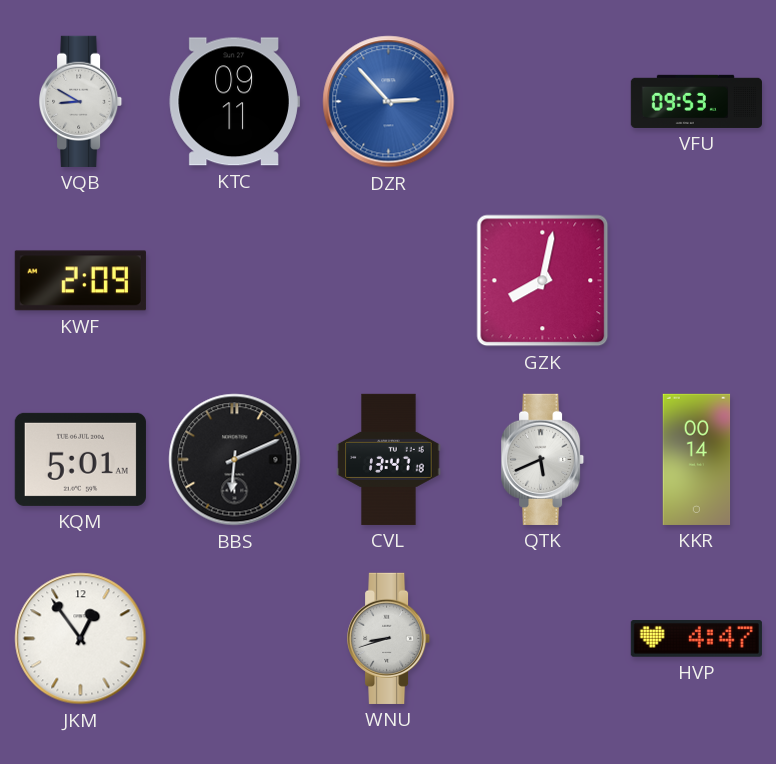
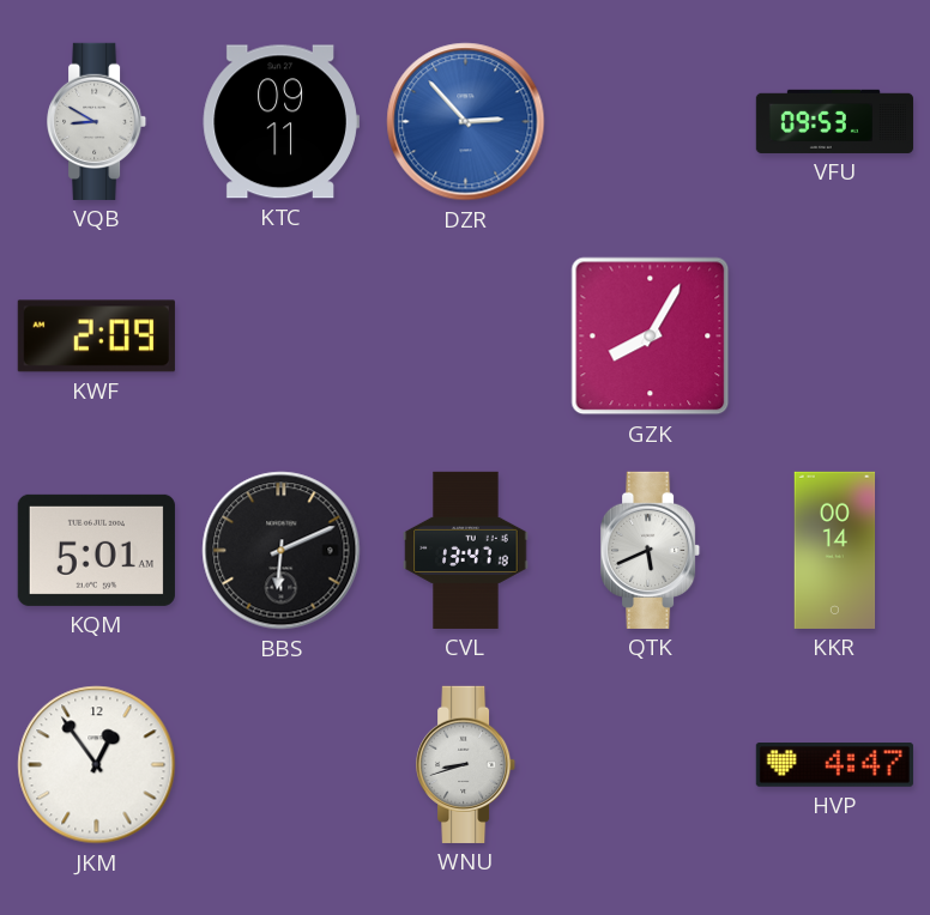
GZK: 8:02 -> 8:05 (651, 337)
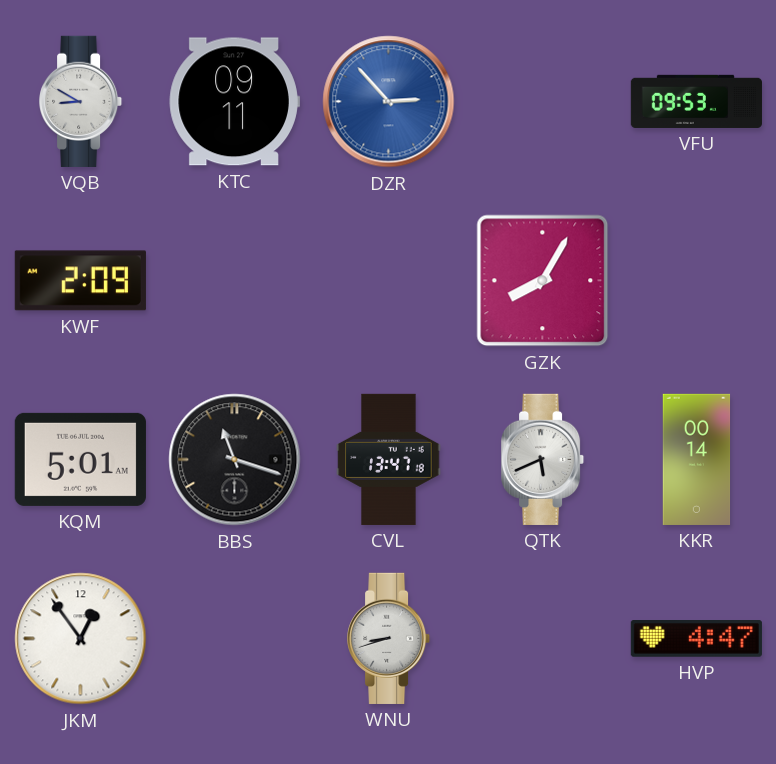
BBS: 6:11 -> 11:18 (235, 460)
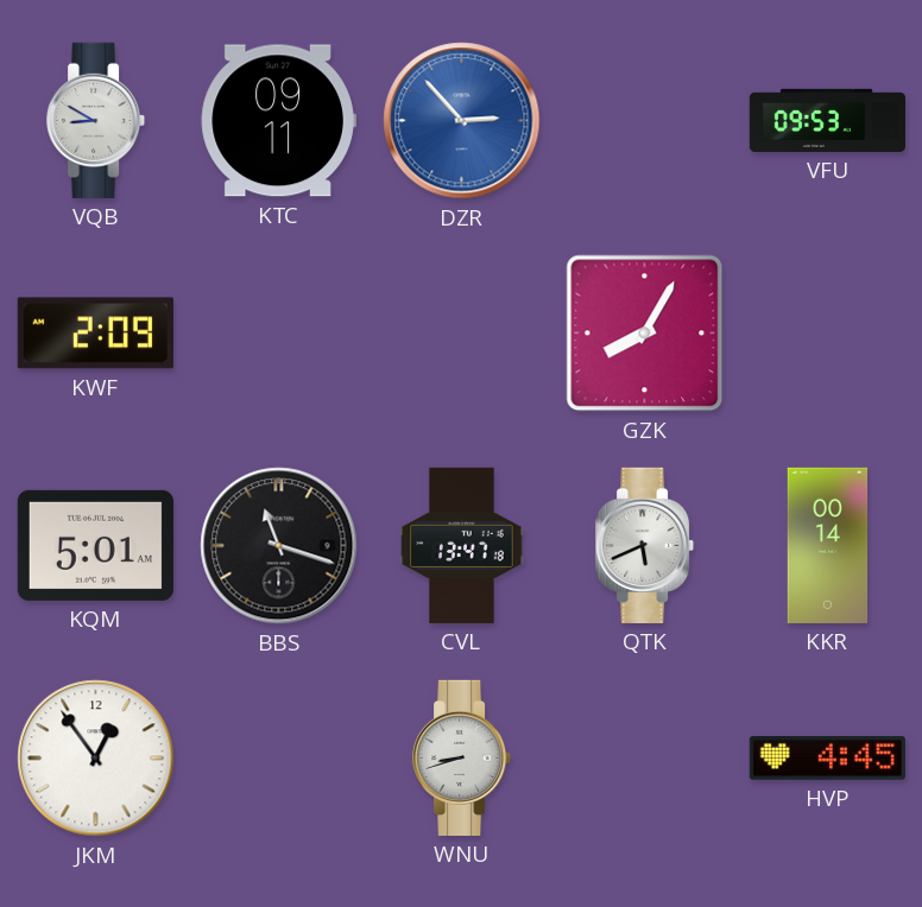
HVP: 4:47 -> 4:45 (827, 759)
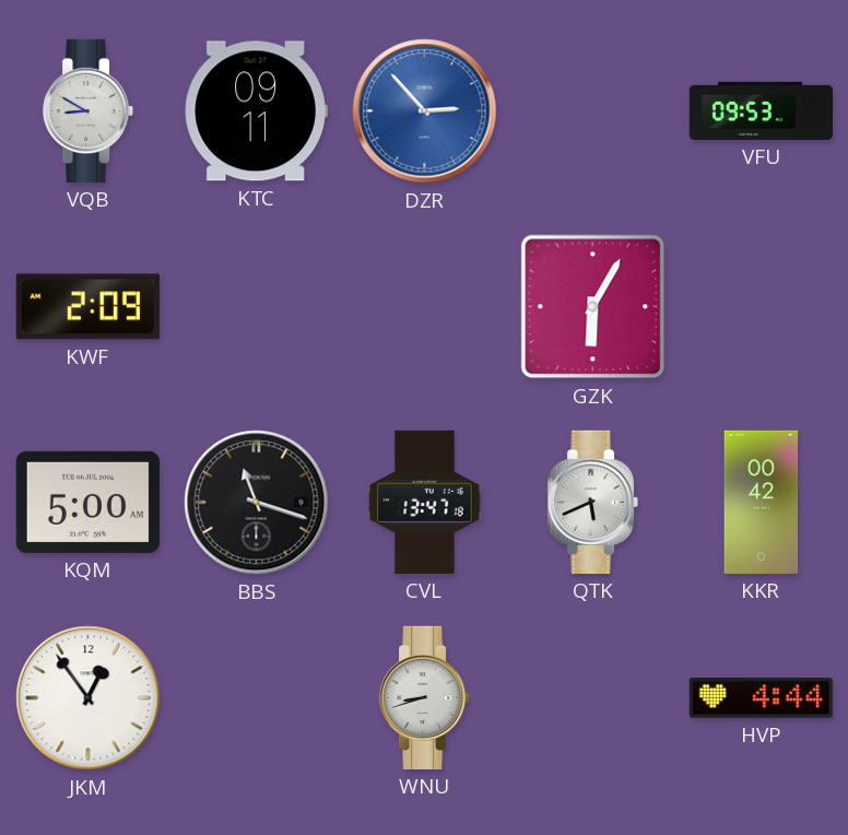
GZK: 8:05 -> 6:05 (593, 307)
KQM: 5:01 -> 5:00 (87, 502)
KKR: 00:14 -> 00:42 (762, 502)
HVP: 4:45 -> 4:44 (761, 698)
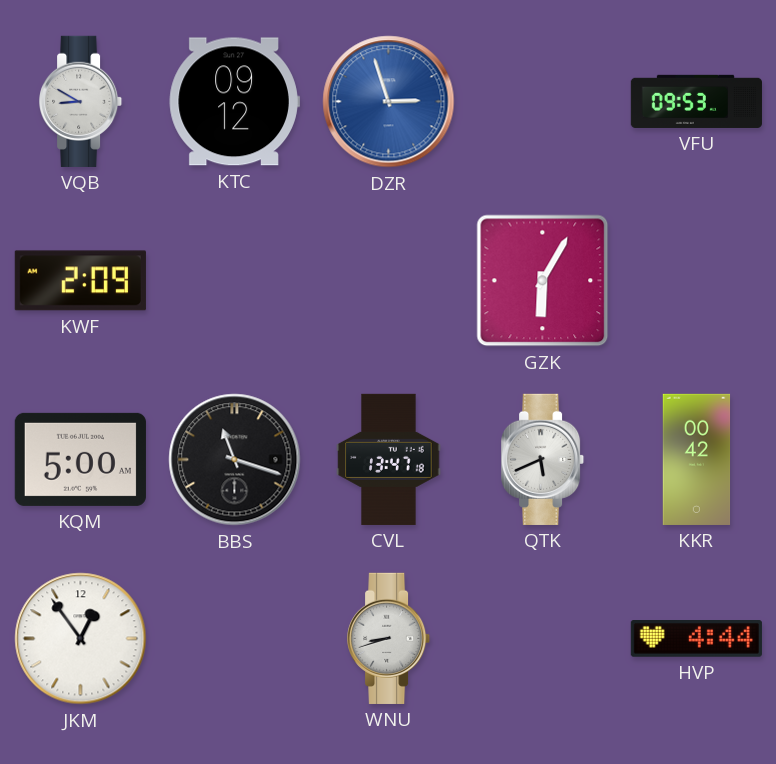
KTC: 09:11 -> 09:12 (234, 102)
DZR: 2:53 -> 2:57 (389, 102)
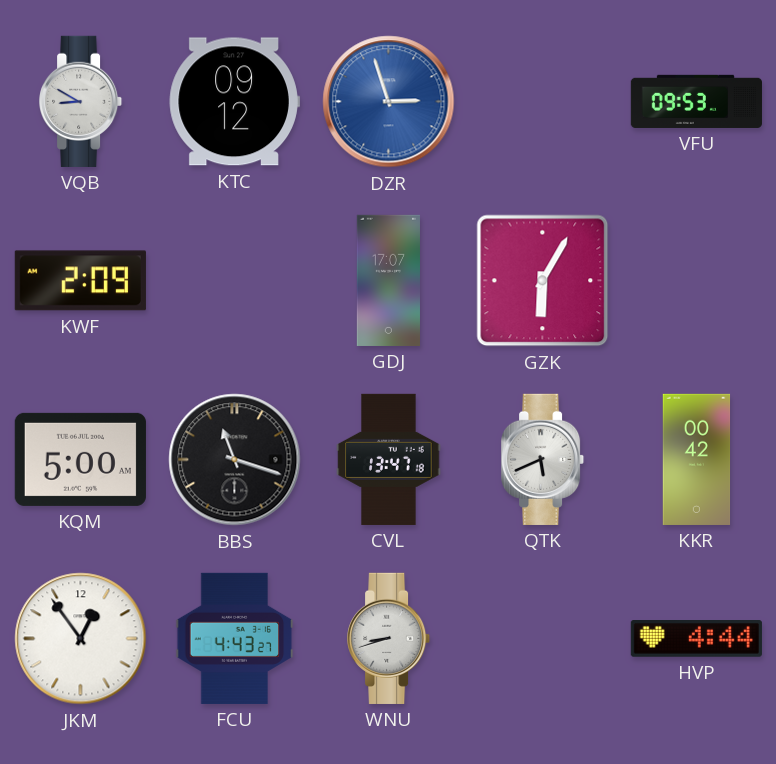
GDJ: none -> 17:07 (388, 280)
FCU: none -> 4:43 (235, 638)
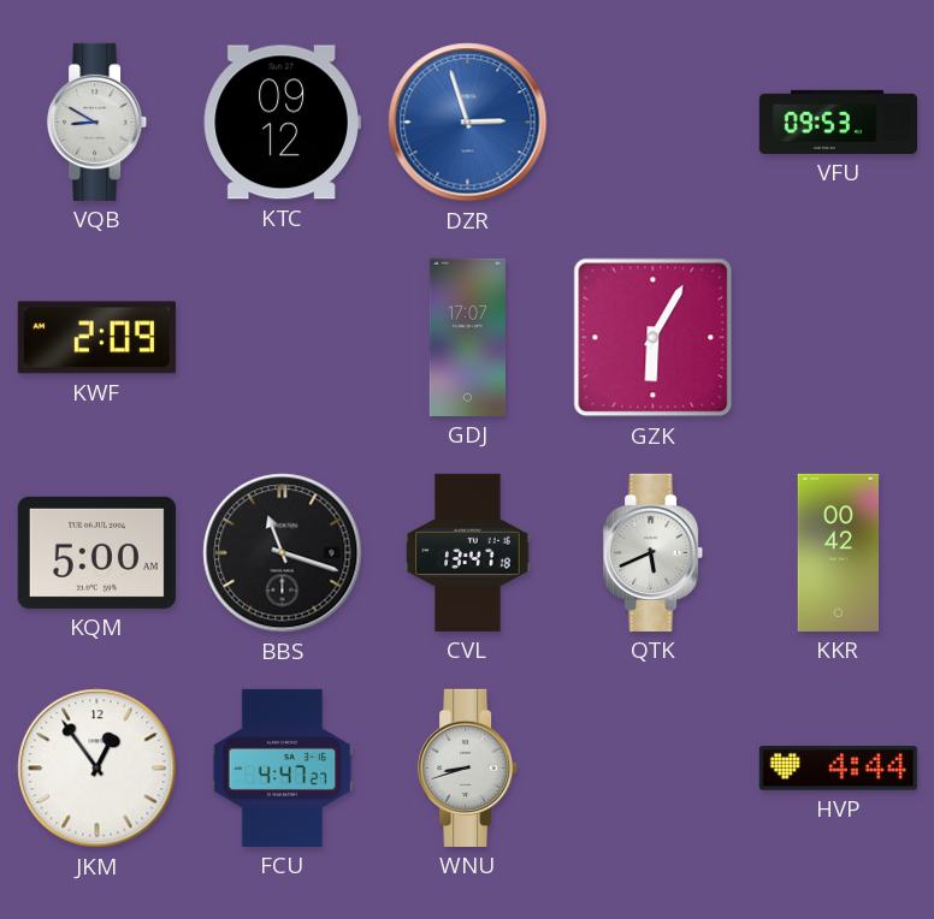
FCU: 4:43 -> 4:47 (283, 767)
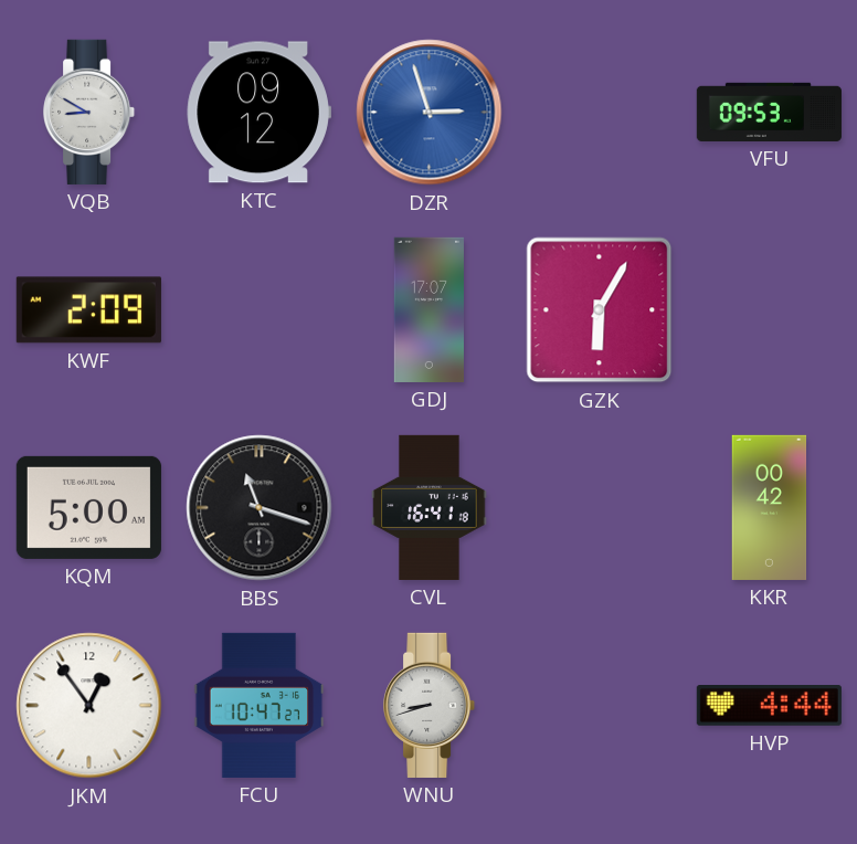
CVL: 13:47 -> 16:41 (430, 507)
QTK: 5:41 -> none (654, 552)
FCU: 4:47 -> 10:47 (260, 705)
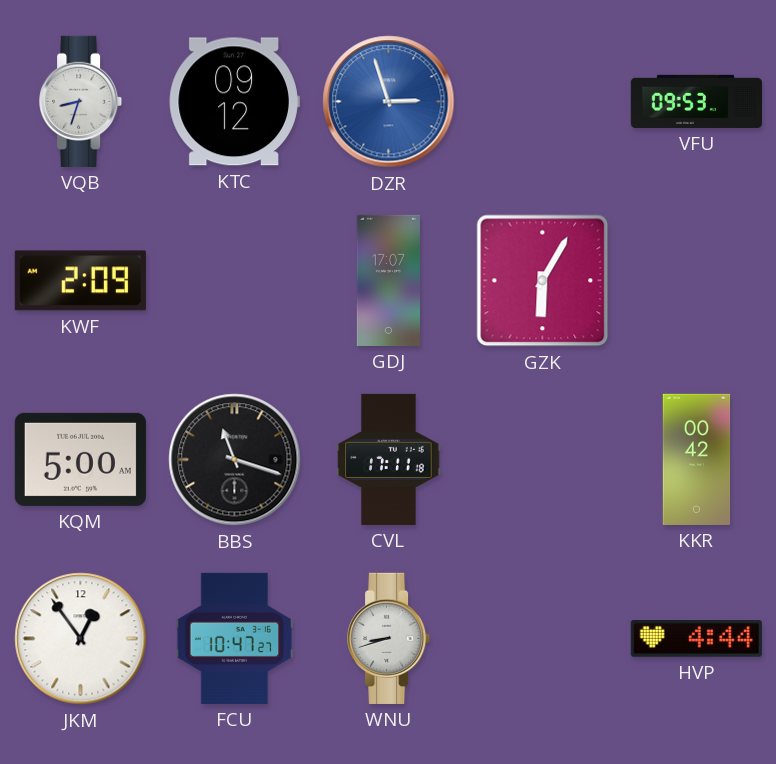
VQB: 8:50 -> 8:33 (81, 101)
CVL: 16:41 -> 17:11 (389, 459)
